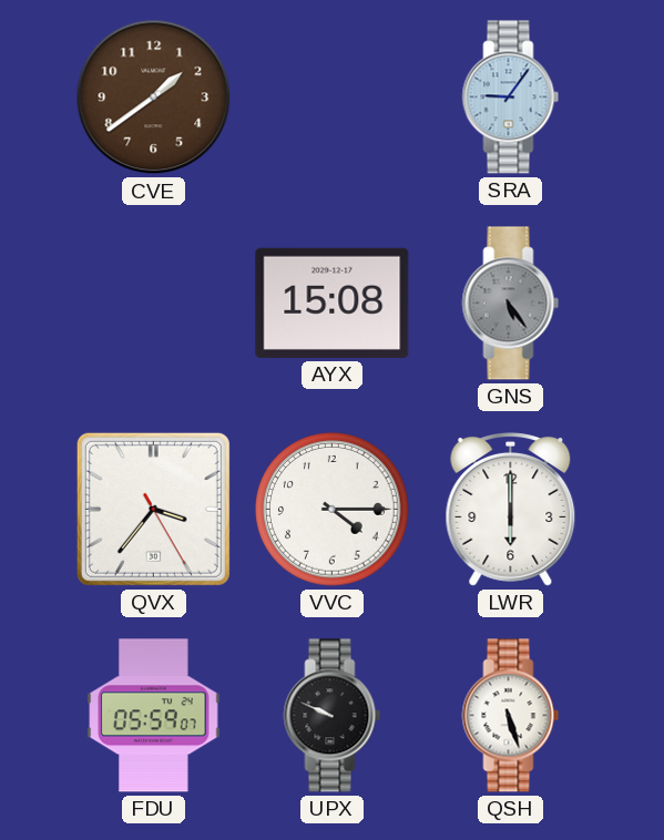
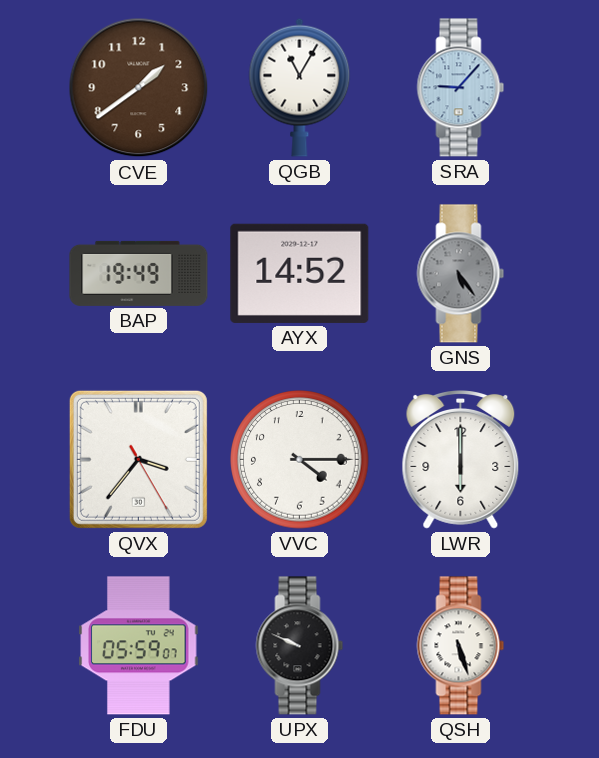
QGB: none -> 11:05 (300, 87)
SRA: 9:06 -> 9:07 (461, 88)
BAP: none -> 19:49 (139, 273)
AYX: 15:08 -> 14:52 (300, 273)
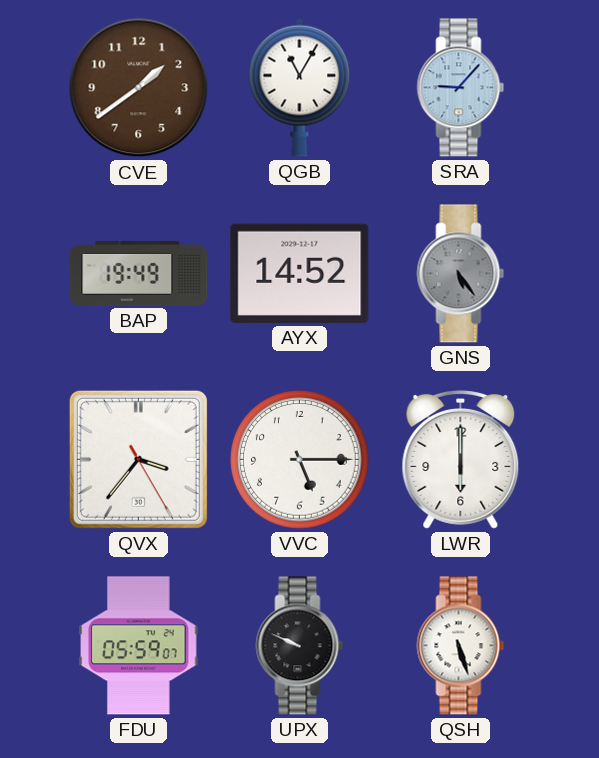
VVC: 4:15 -> 5:15 (300, 460)
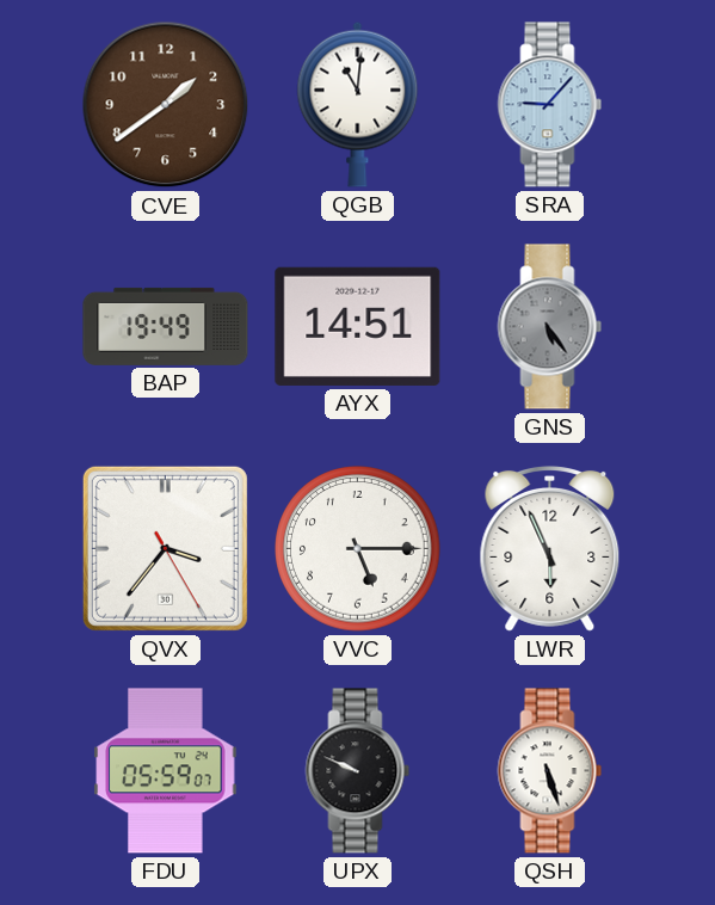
QGB: 11:05 -> 11:01 (358, 104)
AYX: 14:52 -> 14:51 (358, 326)
LWR: 6:00 -> 5:56 (550, 549)
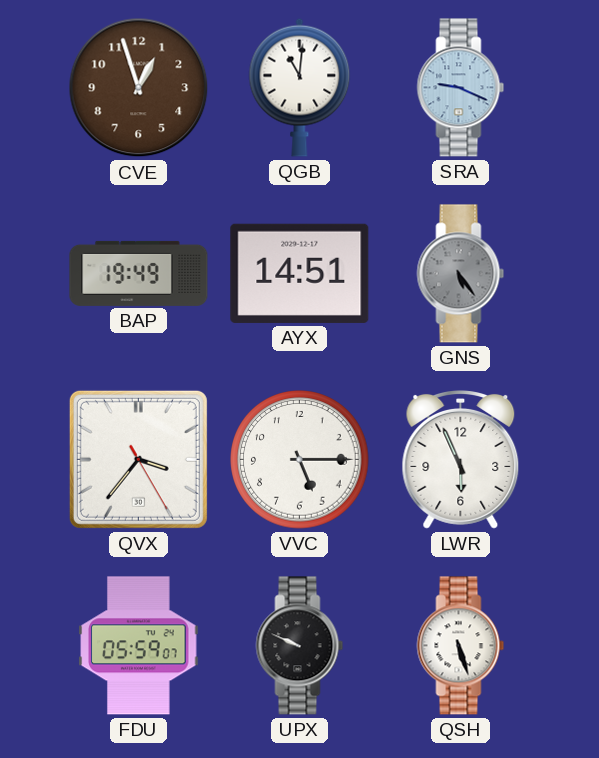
CVE: 1:39 -> 12:57 (139, 88)
SRA: 9:07 -> 9:19 (461, 88)
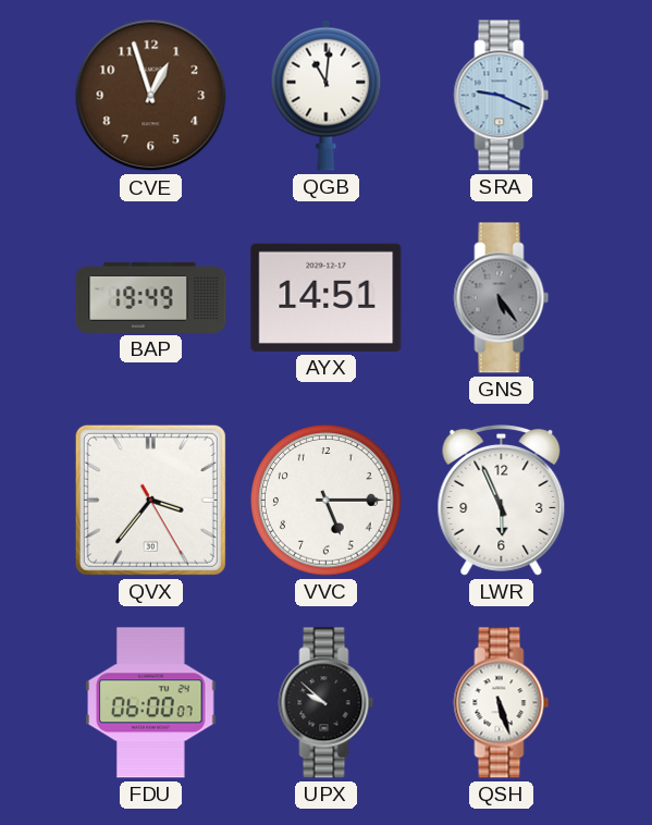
FDU: 05:59 -> 06:00 (151, 703)
UPX: 9:49 -> 9:52 (327, 703)
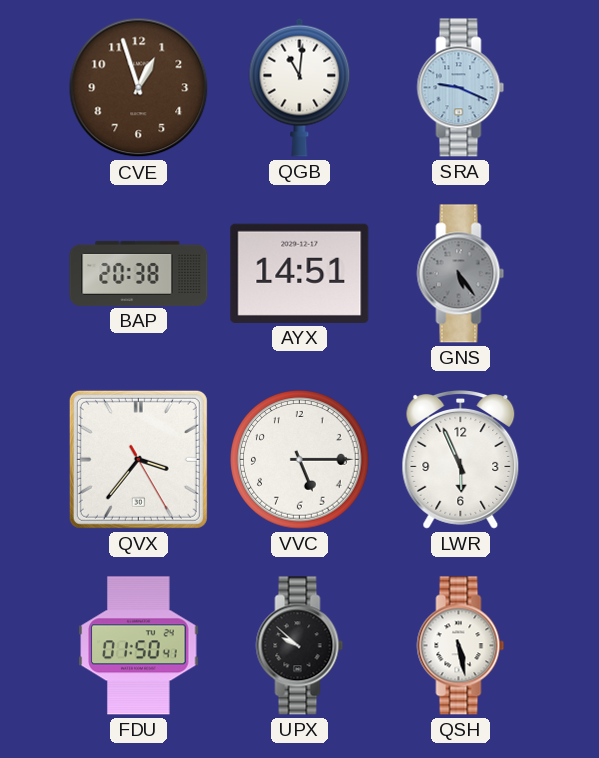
BAP: 19:49 -> 20:38 (139, 273)
FDU: 06:00 -> 01:50 (139, 646)
QSH: 5:27 -> 5:28 (461, 646)
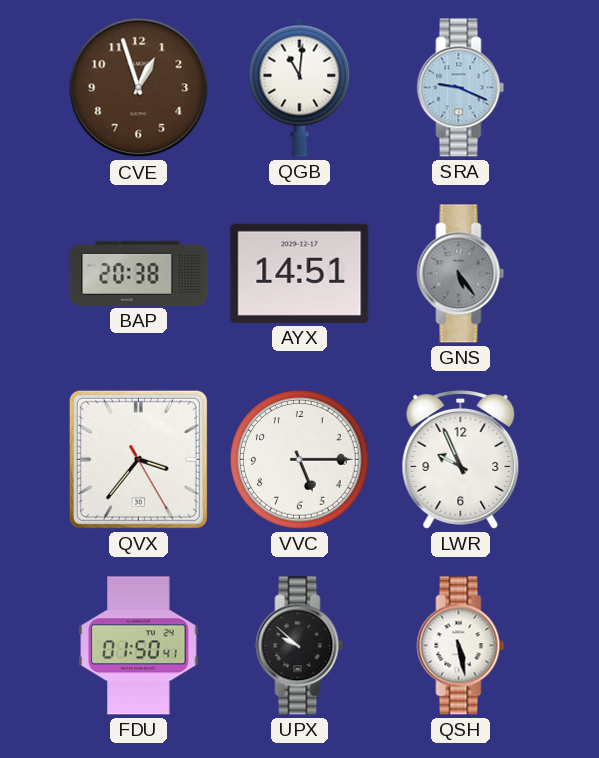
LWR: 5:56 -> 9:56 (461, 460)
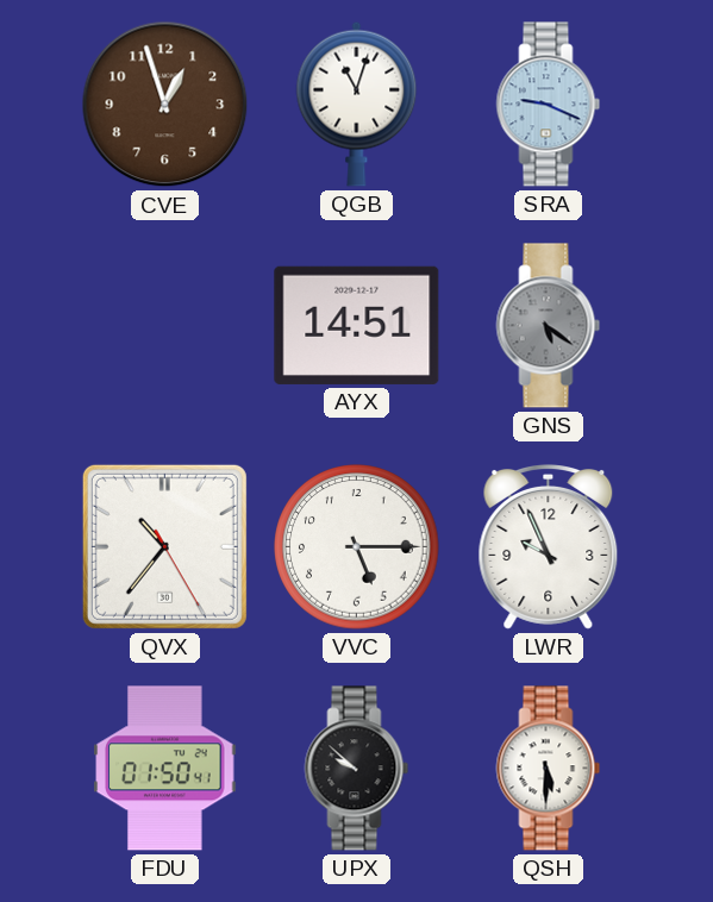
QGB: 11:01 -> 11:03 (357, 104)
BAP: 20:38 -> none (139, 273)
GNS: 5:24 -> 5:21 (549, 326)
QVX: 3:36 -> 10:36 (164, 546)
QSH: 5:28 -> 5:30 (549, 769)
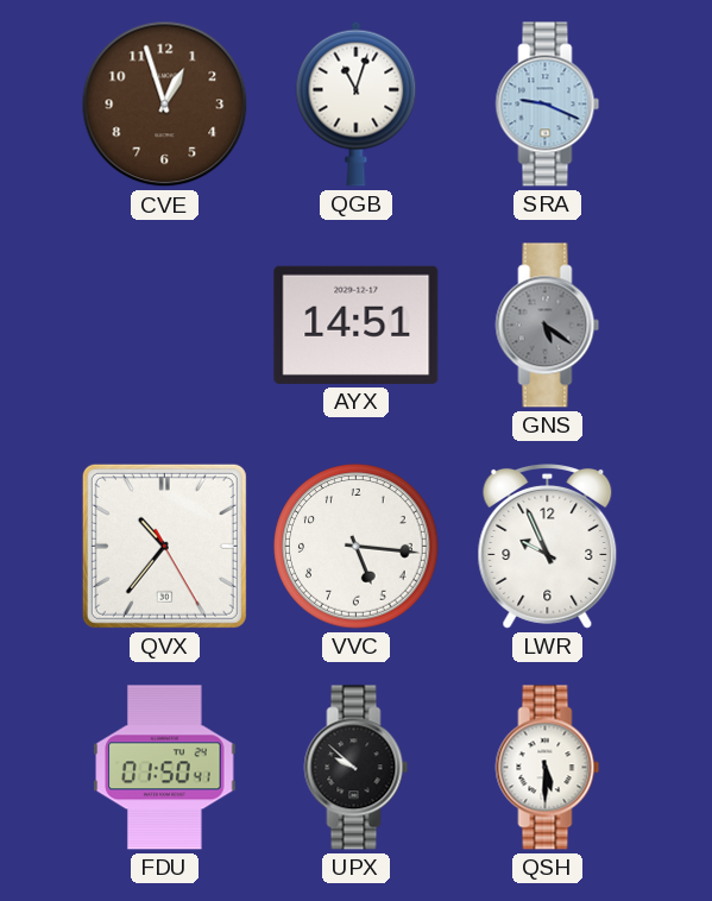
VVC: 5:15 -> 5:16 (357, 547)
